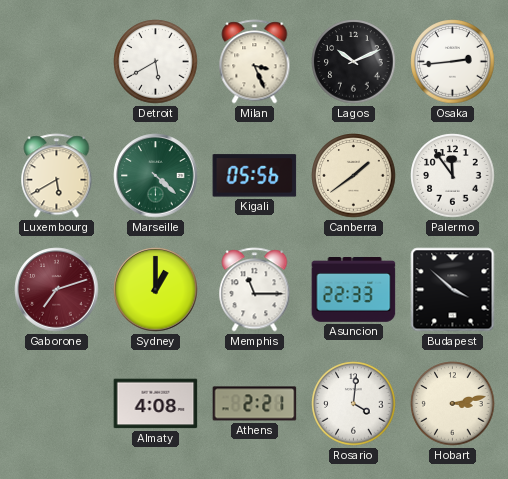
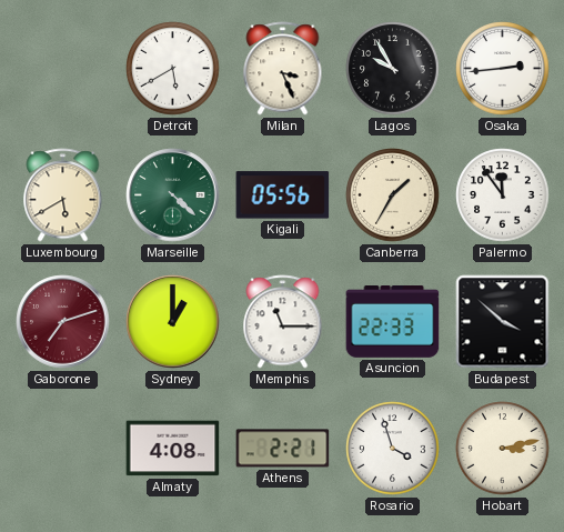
Lagos: 10:11 -> 9:55 (393, 69)
Canberra: 1:39 -> 1:35 (393, 195)
Rosario: 4:01 -> 3:57 (393, 449)
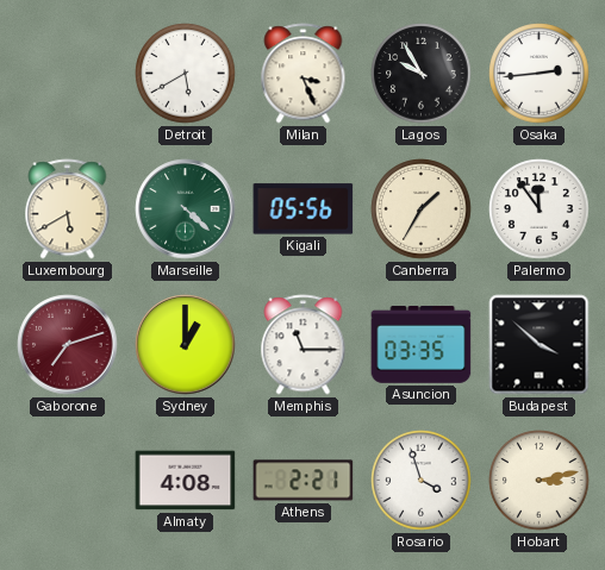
Asuncion: 22:33 -> 03:35 (422, 345)
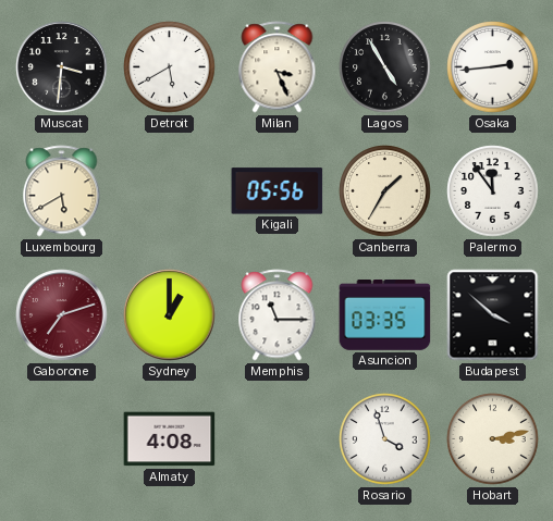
Muscat: none -> 3:31 (62, 67)
Lagos: 9:55 -> 4:55 (385, 67)
Marseille: 4:22 -> none (186, 209)
Athens: 2:21 -> none (304, 481)
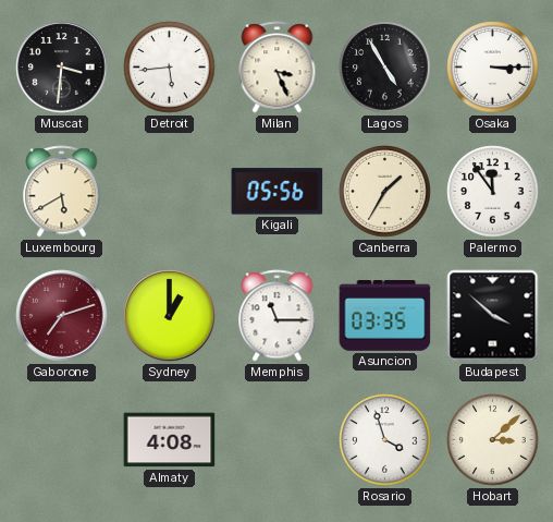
Detroit: 5:40 -> 5:44 (170, 68)
Osaka: 2:44 -> 3:15 (493, 68)
Hobart: 3:13 -> 3:08 (493, 440)
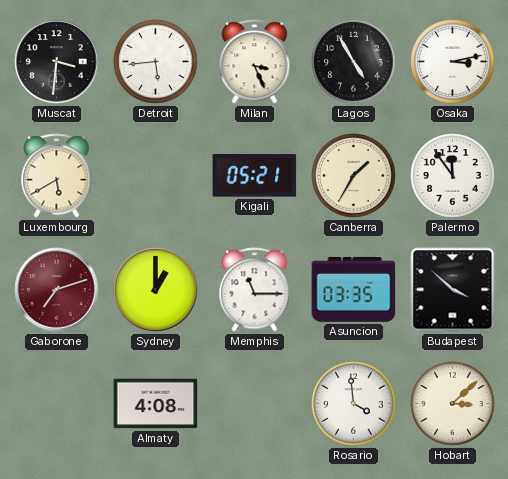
Osaka: 3:15 -> 3:13 (453, 62)
Kigali: 05:56 -> 05:21 (255, 176)
Rosario: 3:57 -> 3:59 (354, 404)
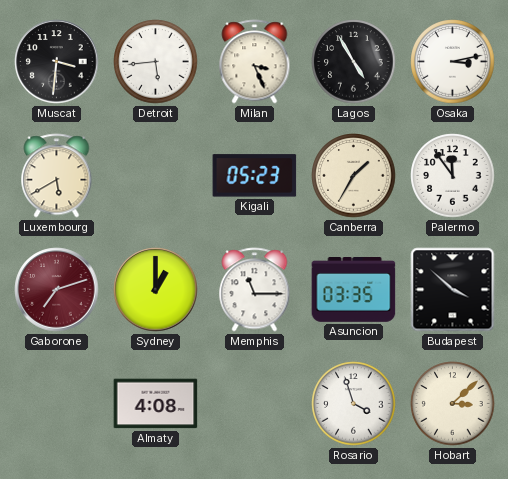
Kigali: 05:21 -> 05:23 (255, 176)
Rosario: 3:59 -> 3:57 (354, 404)
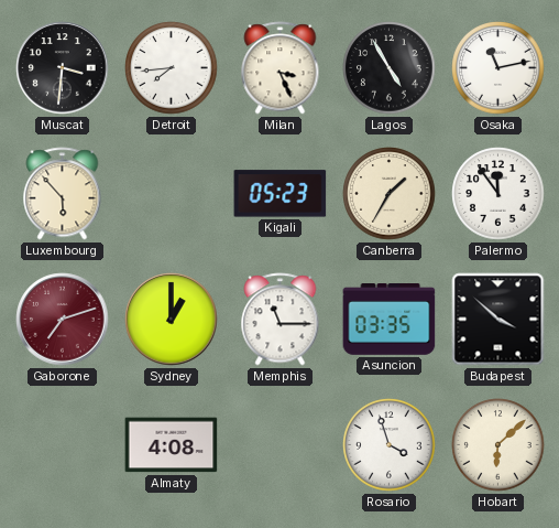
Detroit: 5:44 -> 7:44 (172, 68)
Osaka: 3:13 -> 11:13 (498, 68)
Luxembourg: 5:40 -> 5:53 (63, 194)
Hobart: 3:08 -> 6:08 (498, 445)
